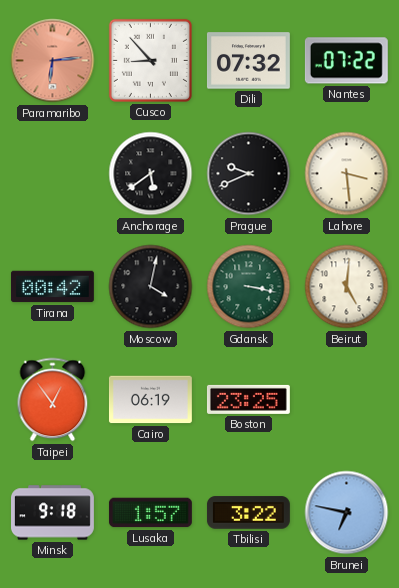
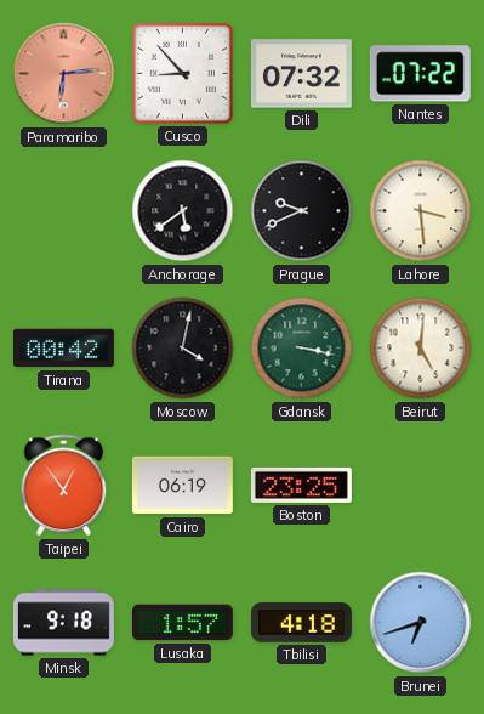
Tbilisi: 3:22 -> 4:18 (301, 623)
Brunei: 6:47 -> 6:42 (421, 623)
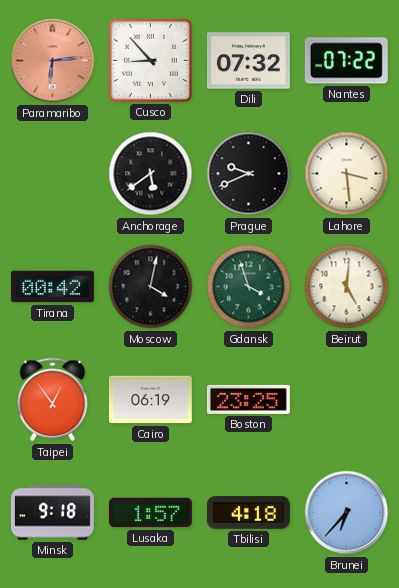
Gdansk: 3:17 -> 3:57 (249, 287)
Brunei: 6:42 -> 6:37 (347, 513)
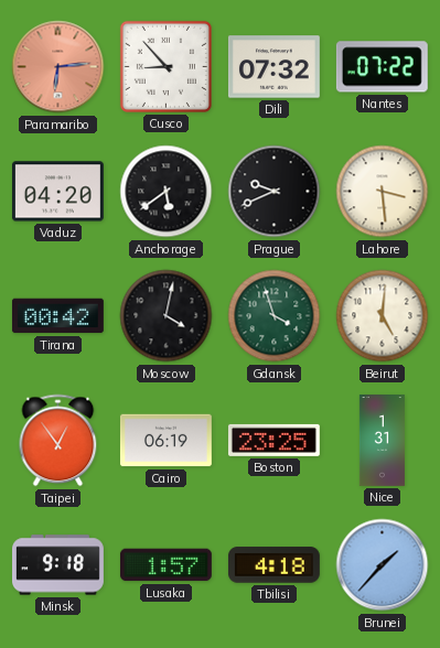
Vaduz: none -> 04:20 (57, 192)
Nice: none -> 1:31 (382, 441)
Brunei: 6:37 -> 1:37 (383, 565)
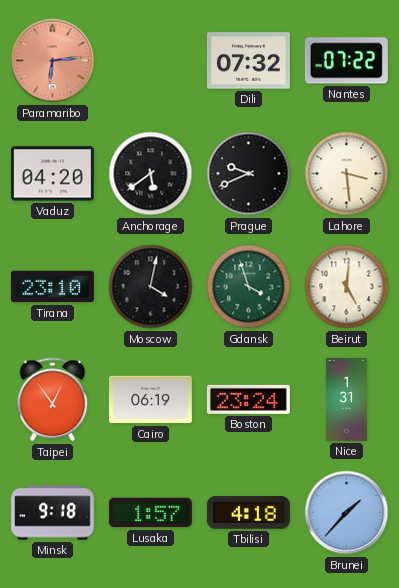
Cusco: 8:53 -> none (165, 66)
Tirana: 00:42 -> 23:10 (52, 287)
Boston: 23:25 -> 23:24 (248, 399)
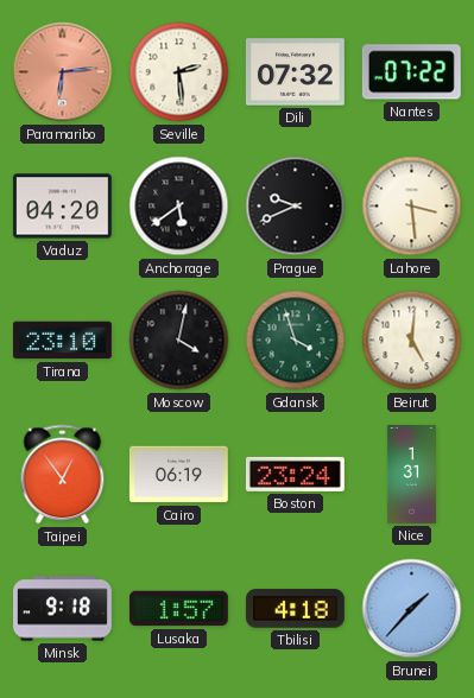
Seville: none -> 2:29 (179, 72)
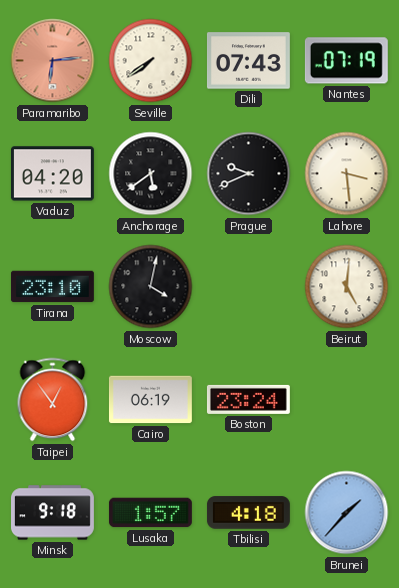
Seville: 2:29 -> 7:39 (151, 61)
Dili: 07:32 -> 07:43 (248, 61)
Nantes: 07:22 -> 07:19 (346, 61)
Gdansk: 3:57 -> none (296, 341)
Nice: 1:31 -> none (411, 475)
